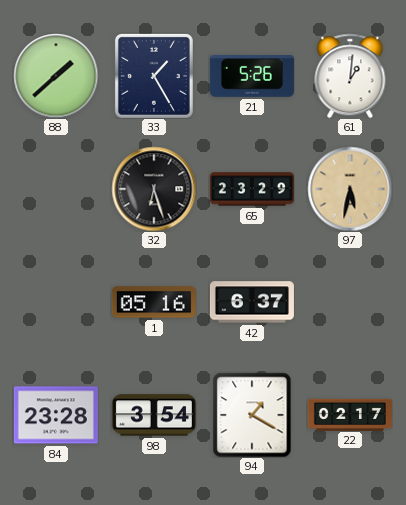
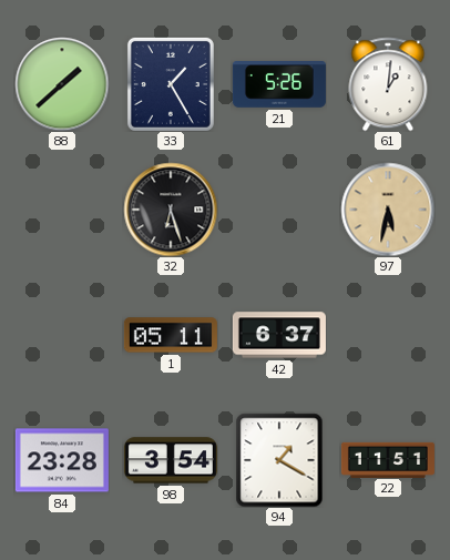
65: 23:29 -> none (252, 189)
1: 05:16 -> 05:11 (171, 335)
22: 02:17 -> 11:51 (388, 459)
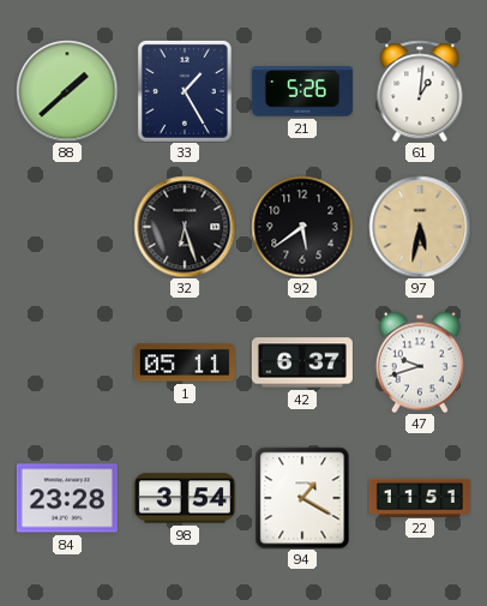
92: none -> 5:39 (302, 227)
47: none -> 9:42 (420, 362)
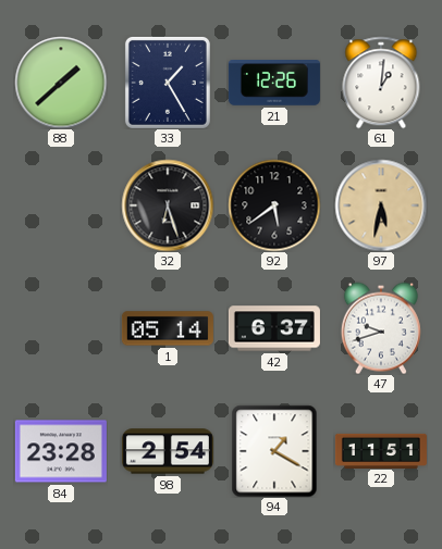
21: 5:26 -> 12:26 (274, 84)
1: 05:11 -> 05:14 (168, 328)
98: 3:54 -> 2:54 (168, 451)
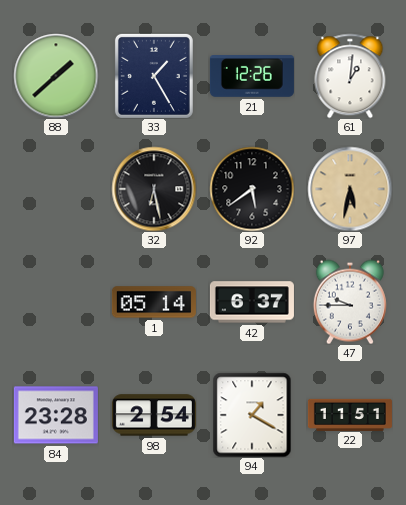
32: 6:27 -> 6:28 (154, 189)
47: 9:42 -> 9:45 (350, 302)
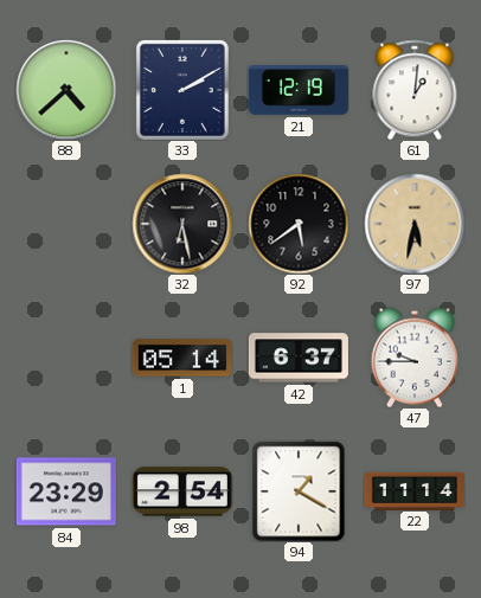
88: 1:38 -> 4:38 (66, 90)
33: 1:25 -> 2:10 (182, 90)
21: 12:26 -> 12:19 (299, 91)
84: 23:28 -> 23:29 (66, 491)
22: 11:51 -> 11:14 (415, 490)
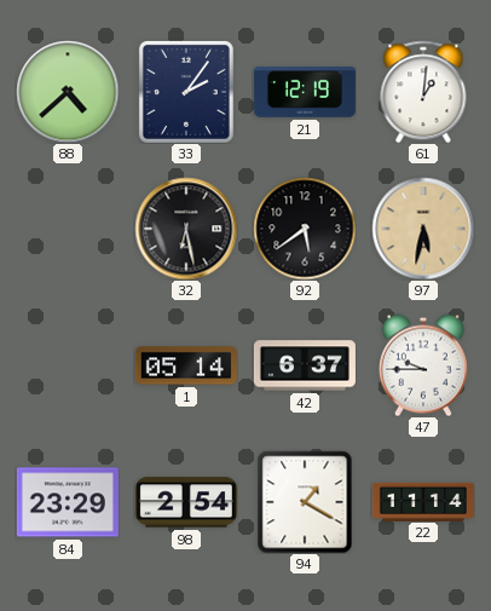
33: 2:10 -> 2:06 (186, 92)
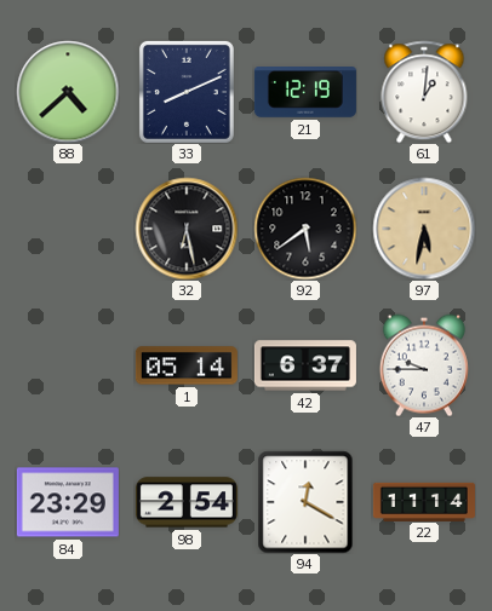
33: 2:06 -> 8:11 (187, 92)
94: 1:20 -> 12:20 (305, 502)
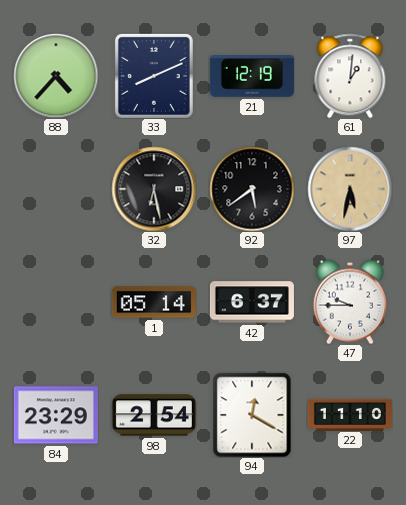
88: 4:38 -> 4:37 (56, 76)
22: 11:14 -> 11:10 (350, 414)
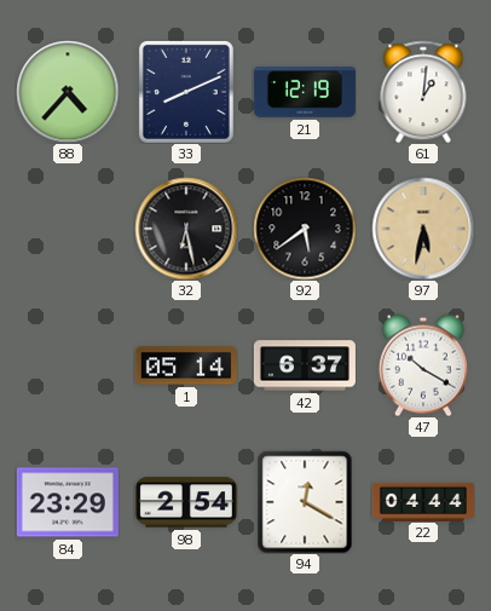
47: 9:45 -> 10:20 (423, 365)
22: 11:10 -> 04:44 (423, 501)
